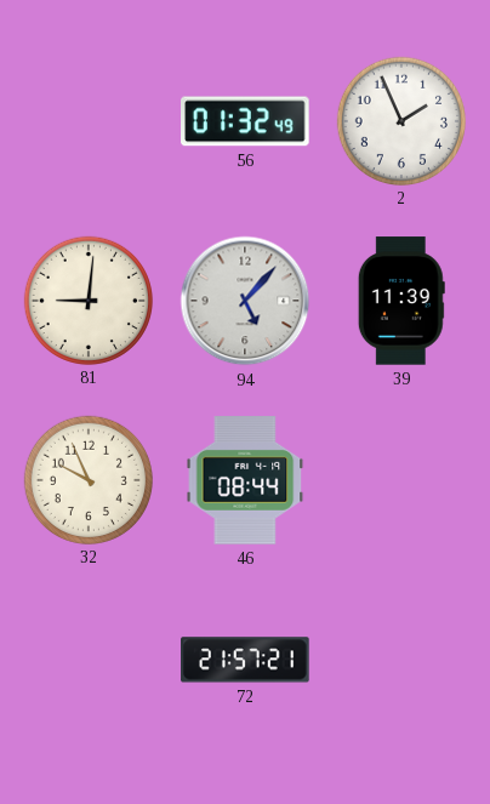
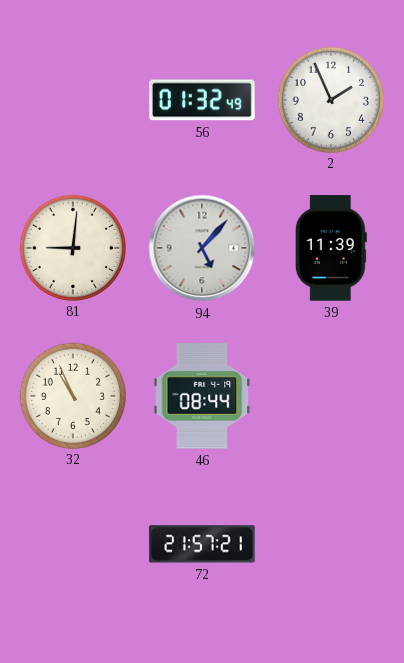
32: 9:56 -> 10:56 (72, 395)
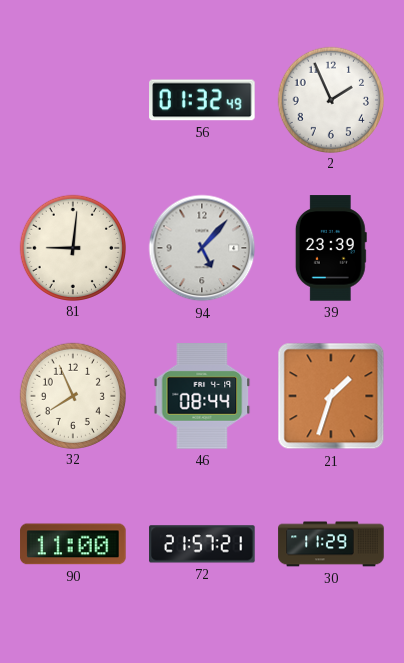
39: 11:39 -> 23:39 (331, 248)
32: 10:56 -> 7:56 (72, 395)
21: none -> 1:33 (331, 396)
90: none -> 11:00 (73, 544)
30: none -> 11:29 (331, 544)
